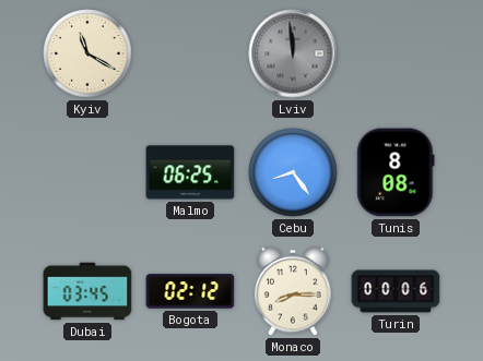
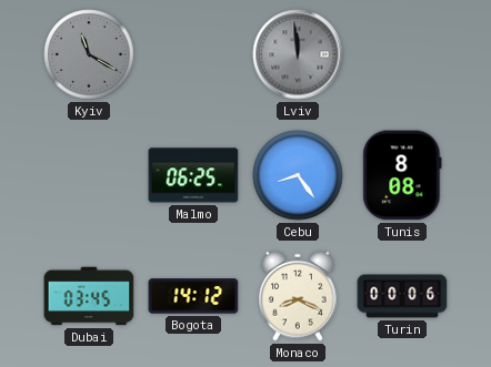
Kyiv dial: cream -> grey (89, 54)
Bogota: 02:12 -> 14:12 (193, 296)
Monaco: 8:15 -> 8:19 (298, 296)
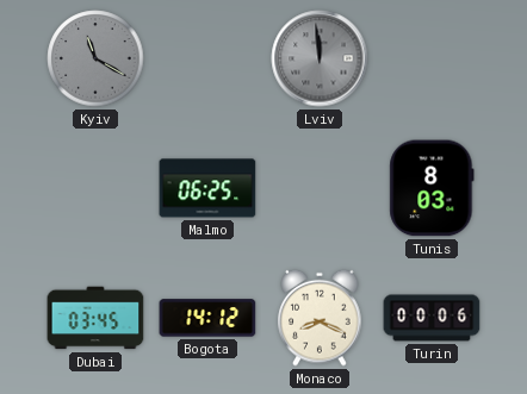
Cebu: 8:24 -> none (298, 175)
Tunis: 8:08 -> 8:03 (432, 188)
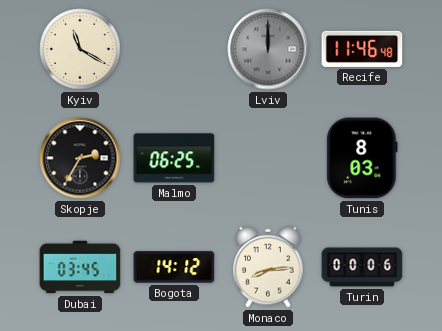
Kyiv dial: grey -> cream (80, 49)
Lviv: 11:59 -> 12:00 (268, 49)
Recife: none -> 11:46 (362, 49)
Skopje: none -> 2:35 (80, 158)
Monaco: 8:19 -> 8:14 (268, 267)
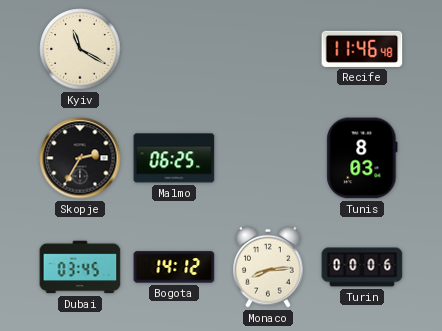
Lviv: 12:00 -> none (268, 49)
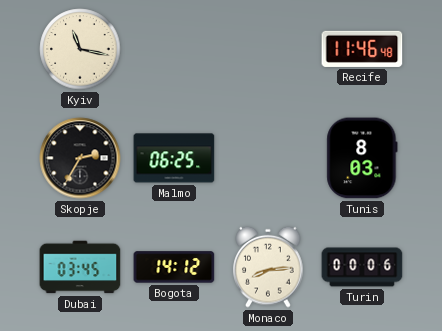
Kyiv: 11:20 -> 11:17 (80, 49)
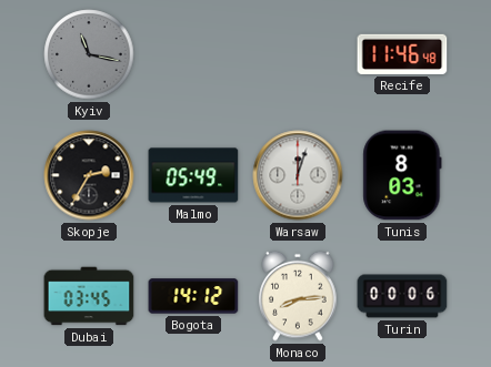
Kyiv dial: cream -> grey (89, 54)
Malmo: 06:25 -> 05:49 (193, 175)
Warsaw: none -> 12:03 (298, 175)
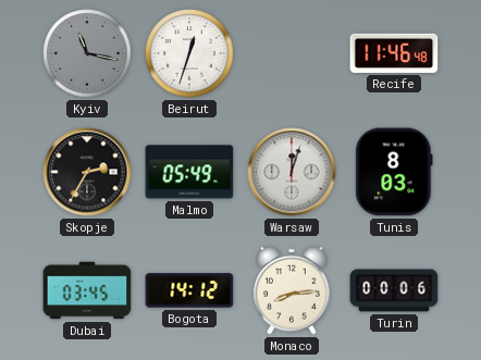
Beirut: none -> 12:33 (189, 53)
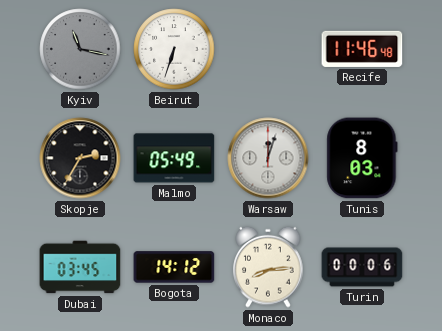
Beirut: 12:33 -> 6:33 (174, 49)
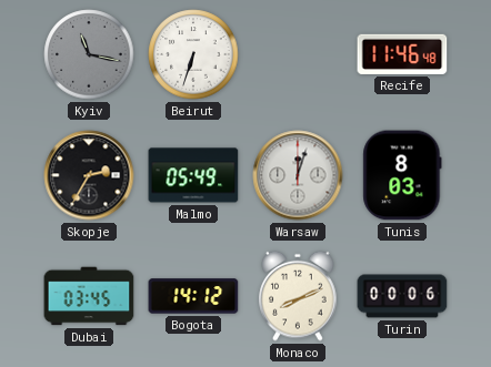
Monaco: 8:14 -> 8:11 (298, 296)
